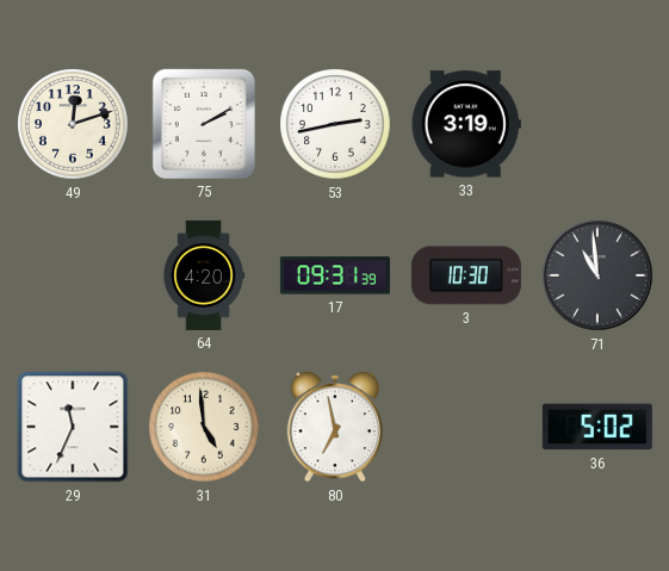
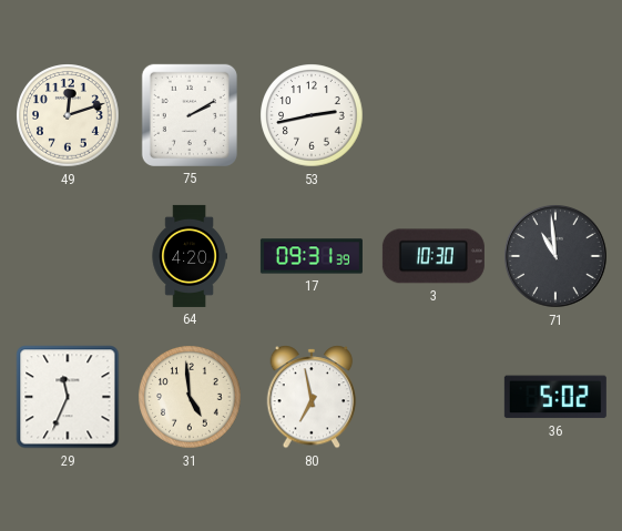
33: 3:19 -> none (466, 124)
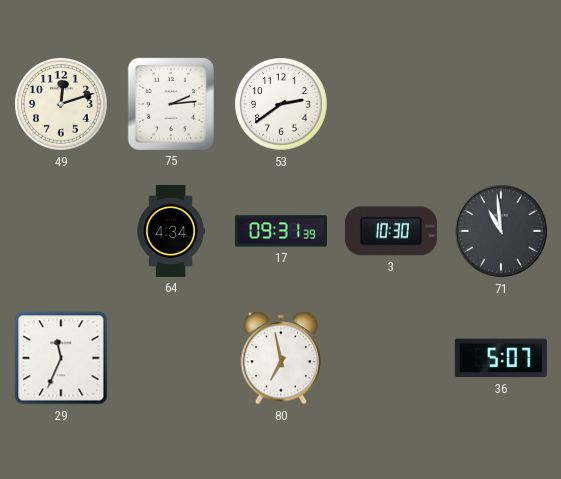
75: 2:10 -> 2:14 (171, 104)
53: 2:43 -> 2:39 (281, 104)
64: 4:20 -> 4:34 (171, 231)
31: 4:59 -> none (190, 397)
36: 5:02 -> 5:07 (501, 358)
